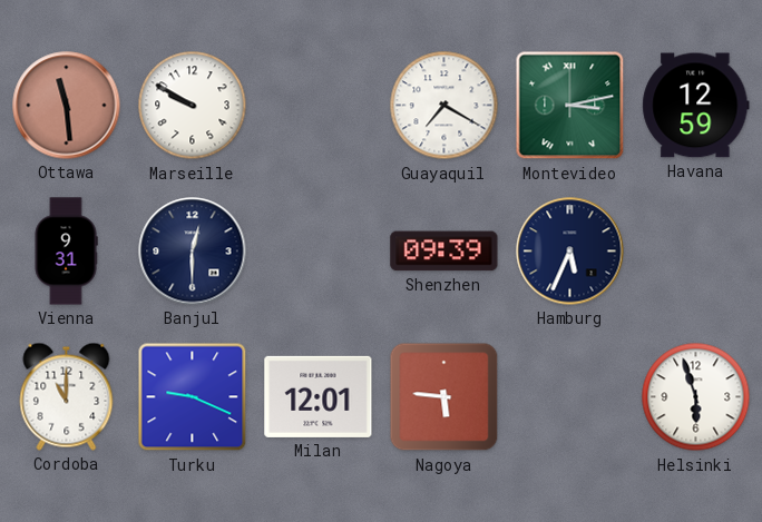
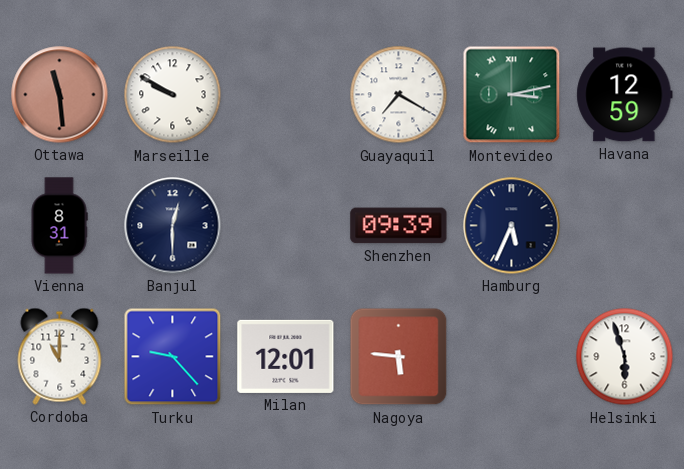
Vienna: 9:31 -> 8:31 (59, 226)
Turku: 9:19 -> 9:23 (173, 357)
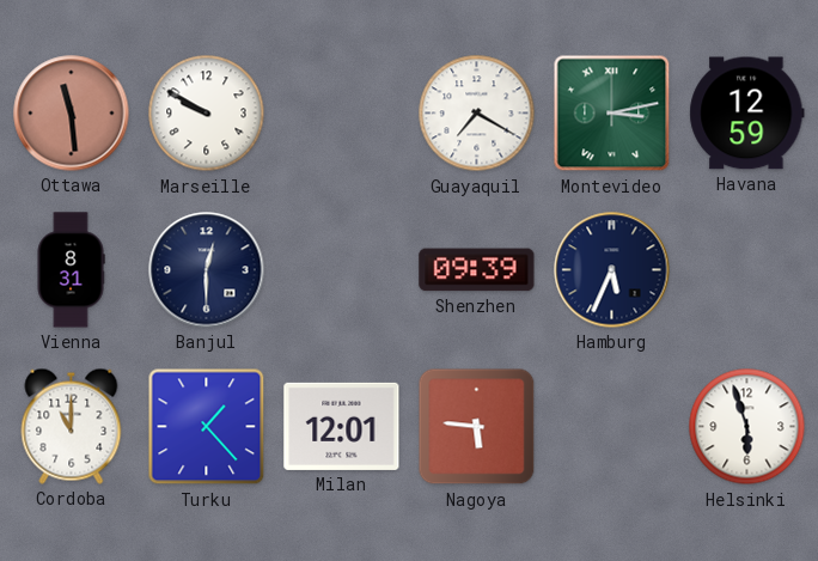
Turku: 9:23 -> 1:23 (207, 427)
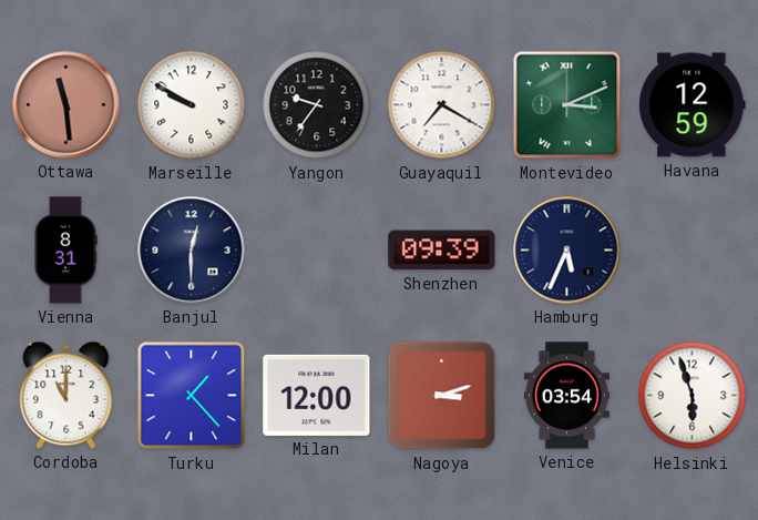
Yangon: none -> 9:36 (317, 105)
Montevideo: 3:13 -> 3:11 (567, 105)
Milan: 12:01 -> 12:00 (317, 395)
Nagoya: 5:46 -> 3:12 (442, 396)
Venice: none -> 03:54 (566, 396)
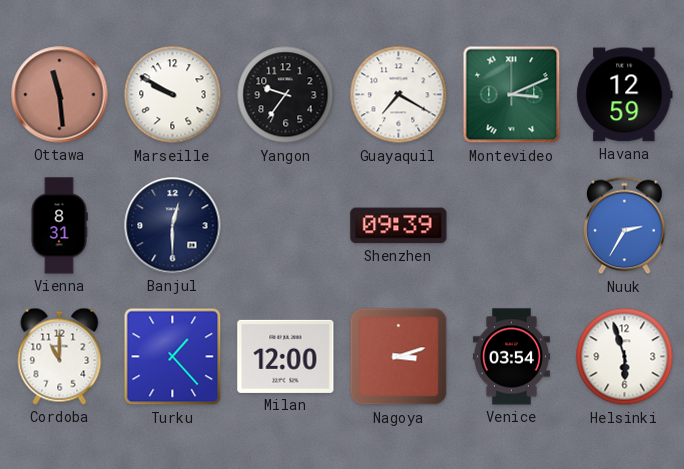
Hamburg: 5:34 -> none (567, 251)
Nuuk: none -> 2:35 (625, 226)
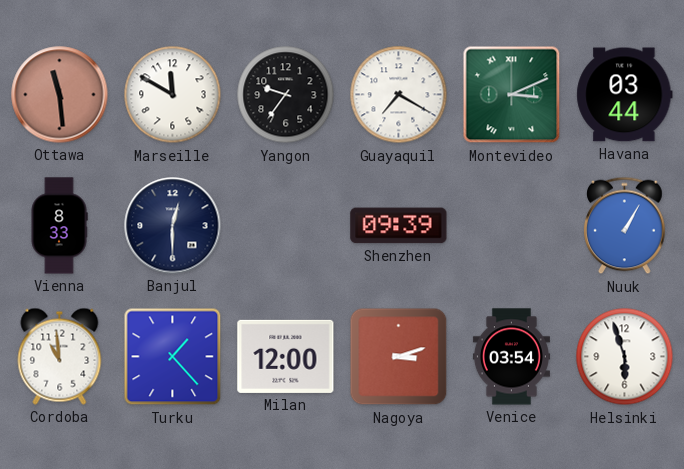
Marseille: 9:50 -> 11:50 (173, 95)
Havana: 12:59 -> 03:44 (625, 95)
Vienna: 8:31 -> 8:33 (59, 226)
Nuuk: 2:35 -> 1:05 (625, 226)
Cordoba: 11:00 -> 10:59 (60, 356)
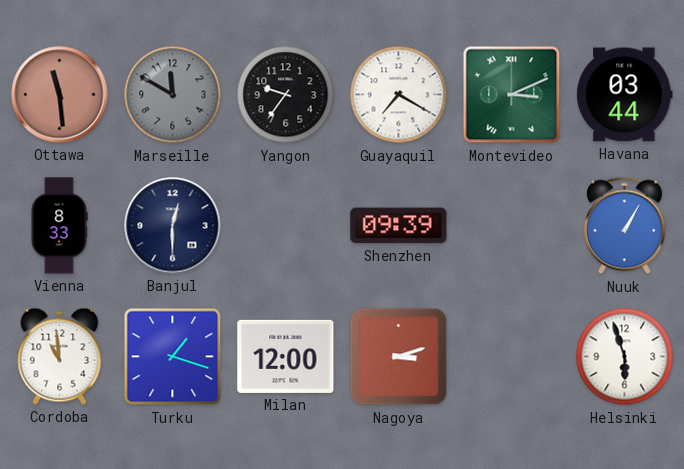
Marseille dial: white -> grey (173, 95)
Turku: 1:23 -> 1:18 (173, 357)
Venice: 03:54 -> none (511, 357)
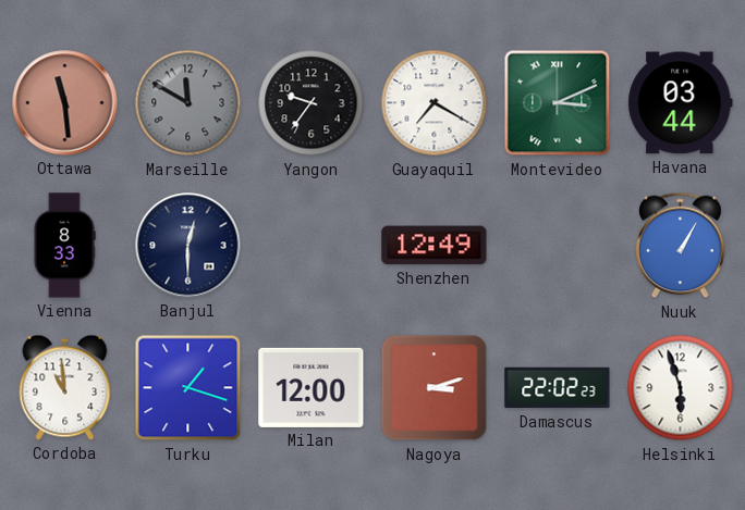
Shenzhen: 09:39 -> 12:49 (435, 246)
Damascus: none -> 22:02 (558, 388)
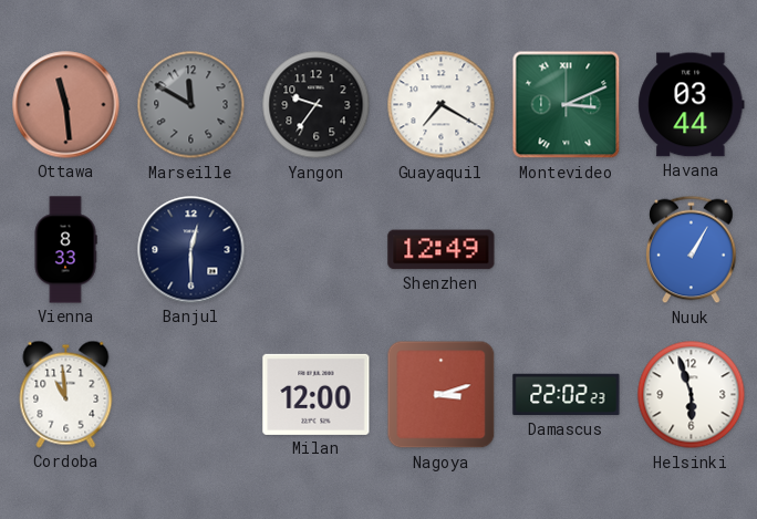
Turku: 1:18 -> none (188, 388)
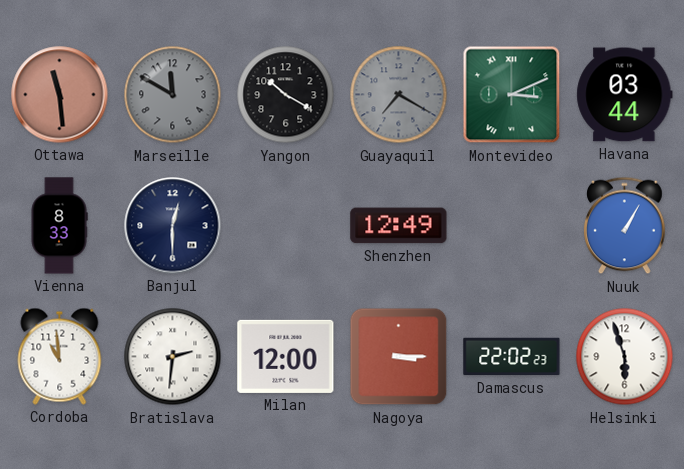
Yangon: 9:36 -> 10:20 (286, 95)
Guayaquil dial: white -> grey (399, 95)
Bratislava: none -> 2:31 (173, 357)
Nagoya: 3:12 -> 3:15 (399, 357)
